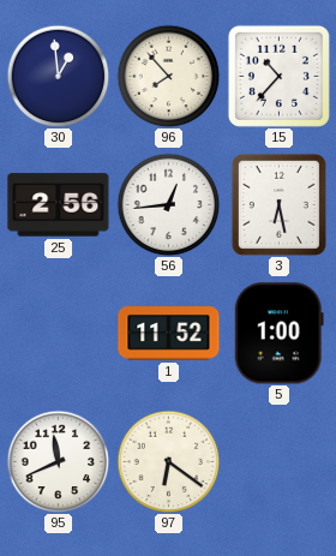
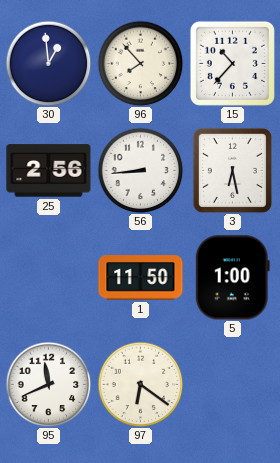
56: 12:44 -> 8:44 (140, 170)
1: 11:52 -> 11:50 (141, 278)
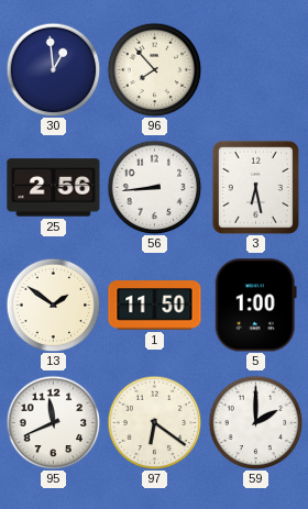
15: 10:37 -> none (232, 63)
13: none -> 1:51 (53, 305)
59: none -> 2:00 (255, 422)
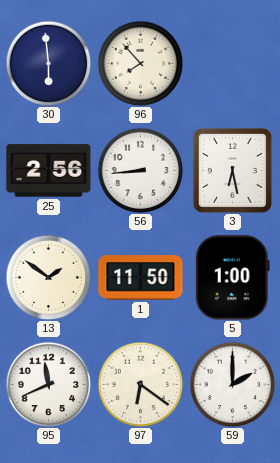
30: 12:59 -> 5:59 (48, 63)
